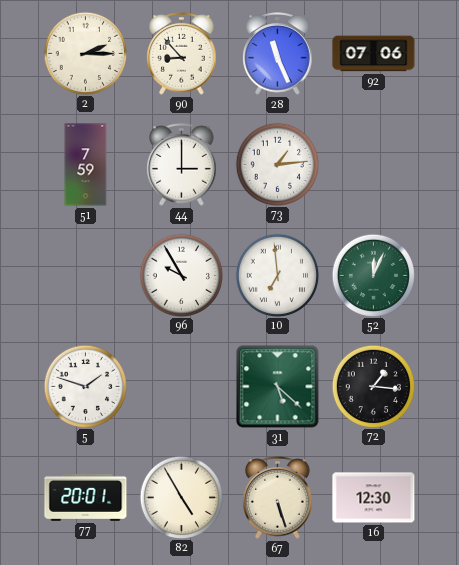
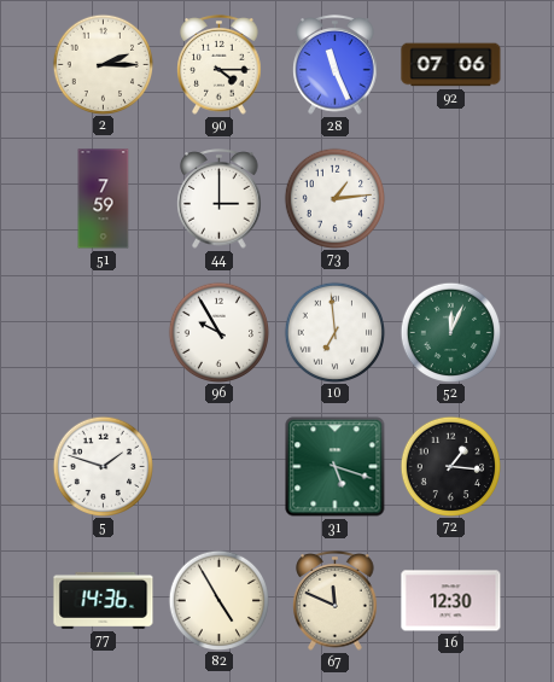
90: 8:53 -> 4:15 (220, 65)
31: 5:22 -> 5:18 (336, 467)
77: 20:01 -> 14:36 (104, 600)
67: 5:27 -> 11:49 (336, 601)
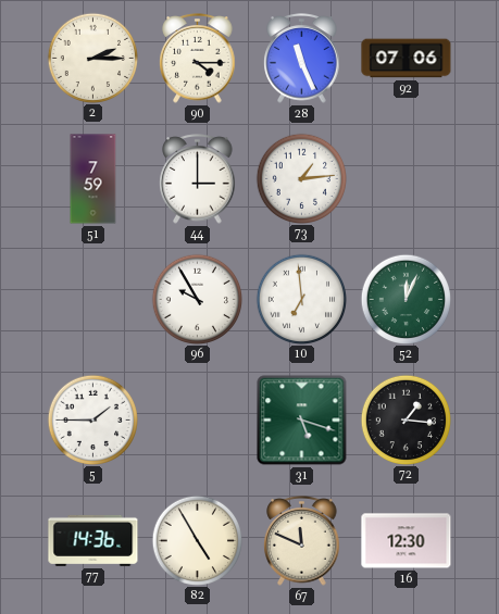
5: 1:48 -> 1:45 (92, 419)
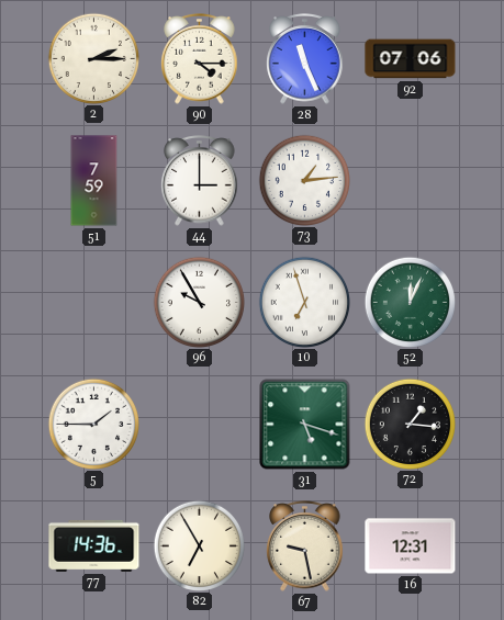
10: 6:59 -> 6:57 (304, 302)
82: 4:55 -> 6:55 (199, 545)
67: 11:49 -> 9:28 (305, 546)
16: 12:30 -> 12:31 (411, 546)
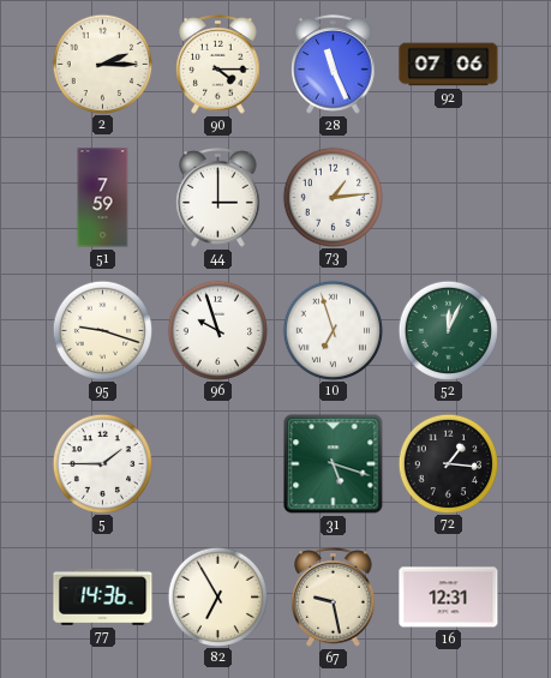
95: none -> 9:18 (102, 330)
96: 9:55 -> 9:57 (217, 330)
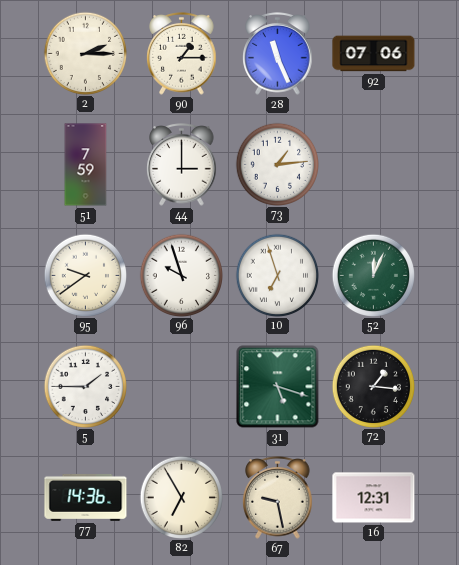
90: 4:15 -> 1:15 (182, 54)
95: 9:18 -> 9:39 (85, 275)
